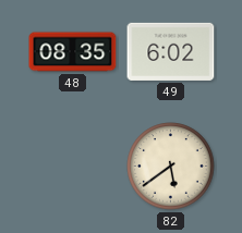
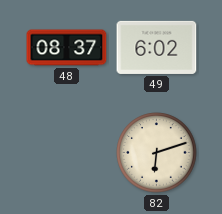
48: 08:35 -> 08:37 (67, 48)
82: 5:39 -> 6:12 (157, 153)
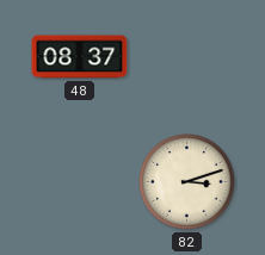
49: 6:02 -> none (157, 47)
82: 6:12 -> 3:12 (187, 182)
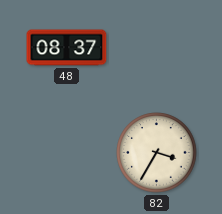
82: 3:12 -> 3:35 (157, 153)
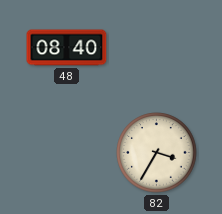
48: 08:37 -> 08:40 (67, 48)
